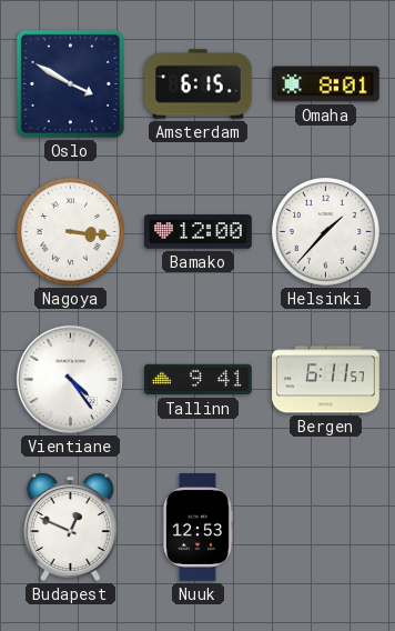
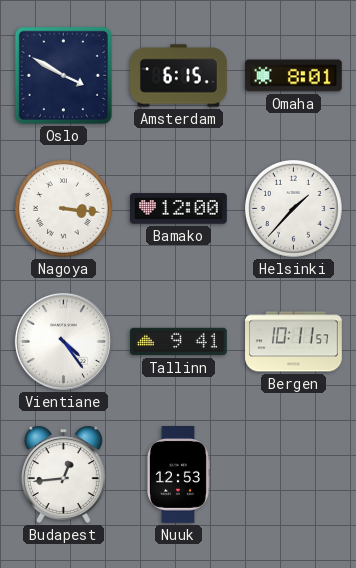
Bergen: 6:11 -> 10:11 (294, 342)
Budapest: 12:49 -> 12:44 (63, 474)
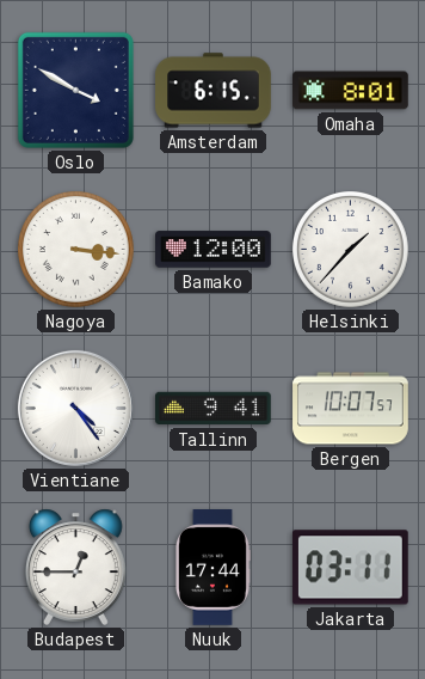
Bergen: 10:11 -> 10:07 (351, 409)
Budapest: 12:44 -> 12:45 (75, 567)
Nuuk: 12:53 -> 17:44 (213, 568)
Jakarta: none -> 03:11 (350, 568)
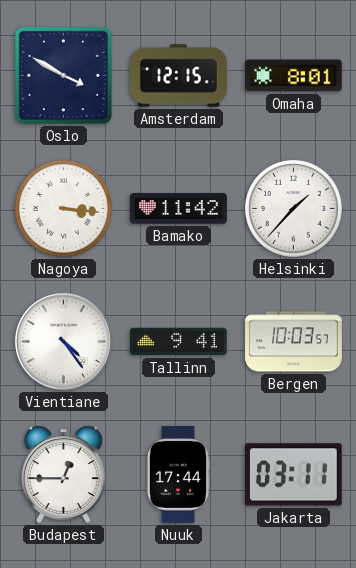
Amsterdam: 6:15 -> 12:15 (179, 76)
Bamako: 12:00 -> 11:42 (179, 209)
Bergen: 10:07 -> 10:03 (294, 342)
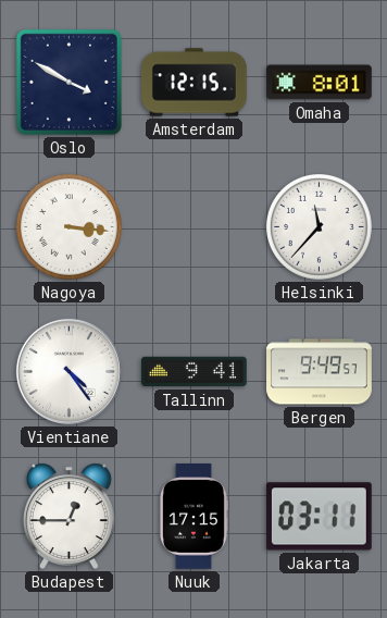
Bamako: 11:42 -> none (179, 209)
Helsinki: 1:37 -> 11:37 (320, 227)
Bergen: 10:03 -> 9:49 (320, 372)
Nuuk: 17:44 -> 17:15 (193, 517)
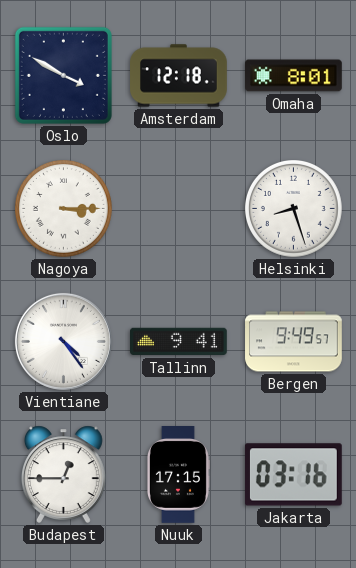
Amsterdam: 12:15 -> 12:18 (179, 76)
Nagoya: 3:16 -> 3:15 (64, 209)
Helsinki: 11:37 -> 8:27 (294, 209)
Jakarta: 03:11 -> 03:16 (293, 475)
